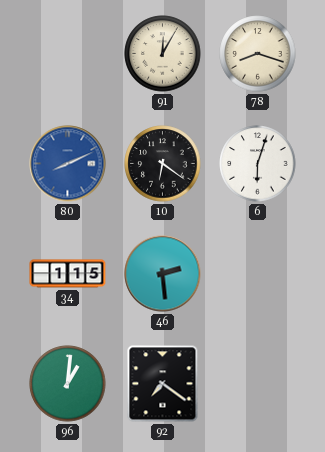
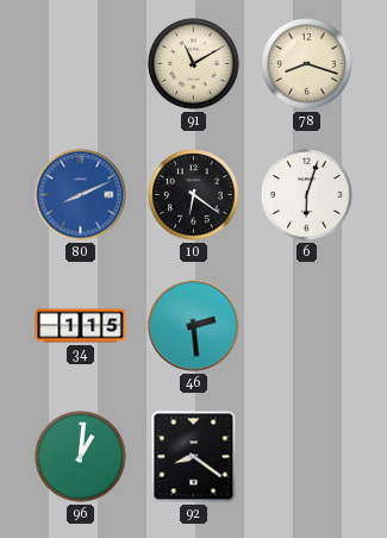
91: 12:05 -> 11:10 (194, 64)
92: 7:21 -> 8:21 (194, 457)
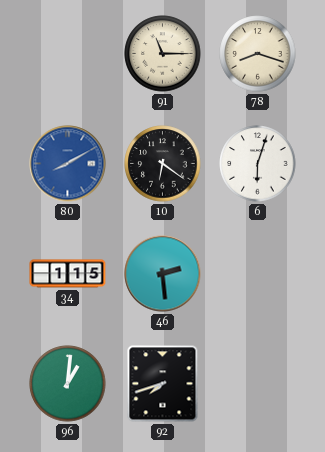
91: 11:10 -> 11:15 (163, 54)
80: 8:11 -> 8:10 (68, 164)
92: 8:21 -> 7:42 (163, 384)
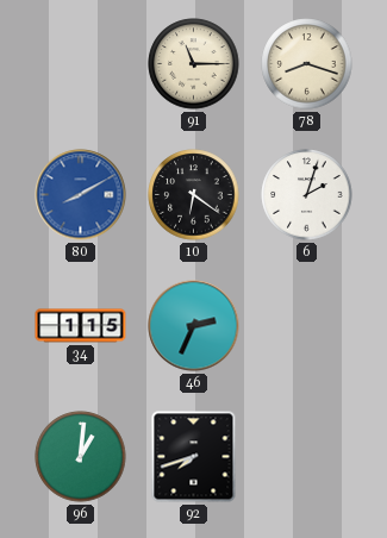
6: 6:03 -> 2:03 (307, 195)
46: 2:29 -> 2:34 (194, 326)
